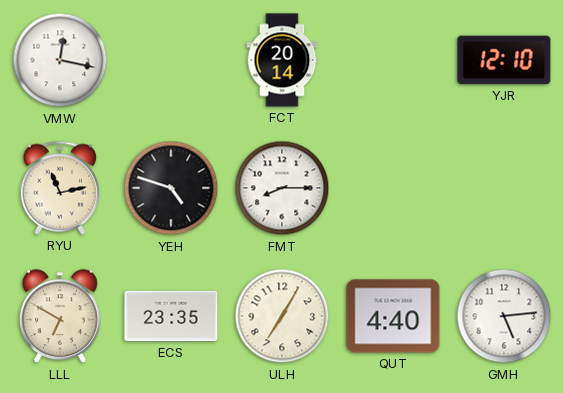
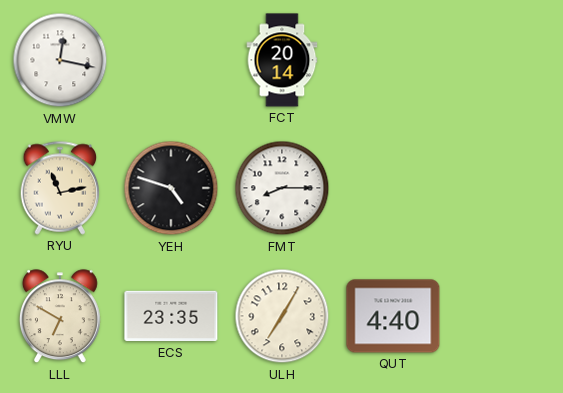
YJR: 12:10 -> none (504, 60)
GMH: 5:14 -> none (504, 316)
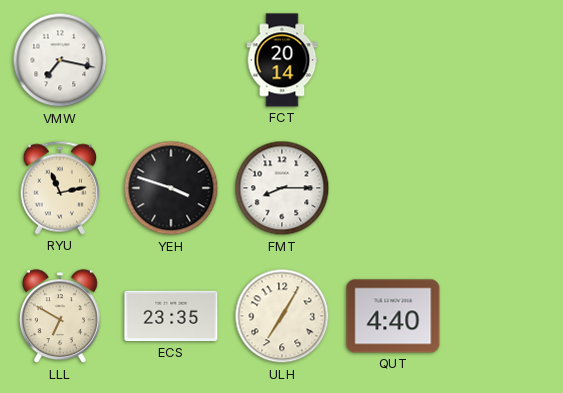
VMW: 12:17 -> 7:17 (60, 60)
YEH: 4:48 -> 3:48 (171, 188)
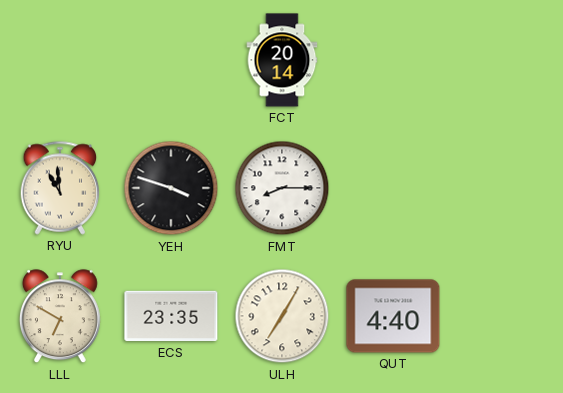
VMW: 7:17 -> none (60, 60)
RYU: 11:13 -> 10:59 (60, 188)
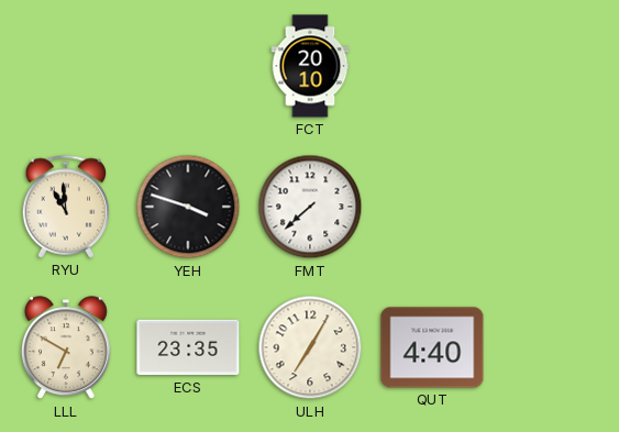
FCT: 20:14 -> 20:10 (310, 66)
FMT: 8:15 -> 7:38 (310, 207)
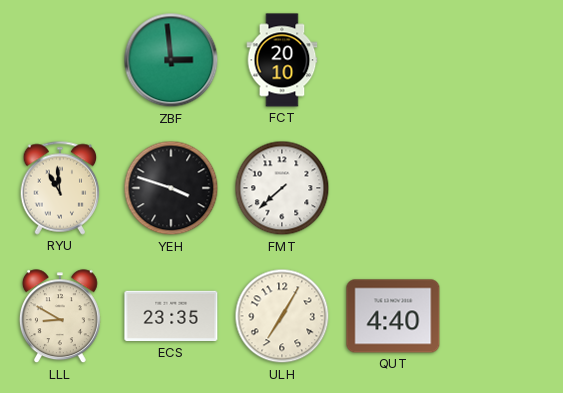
ZBF: none -> 2:59 (171, 60)
LLL: 6:50 -> 8:50 (60, 317)
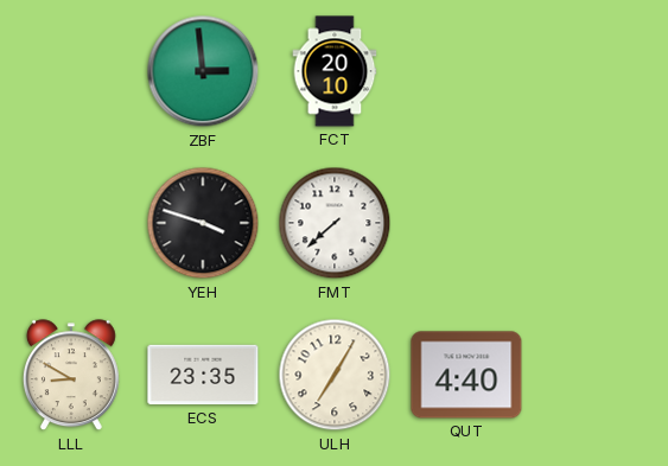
RYU: 10:59 -> none (60, 188)
